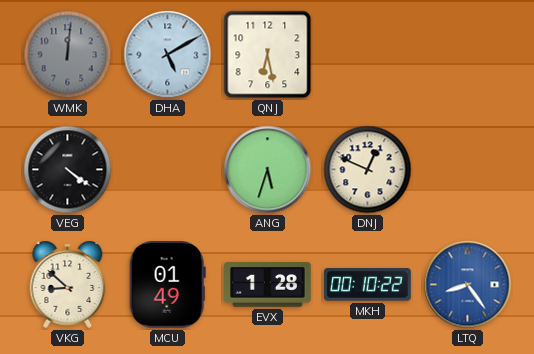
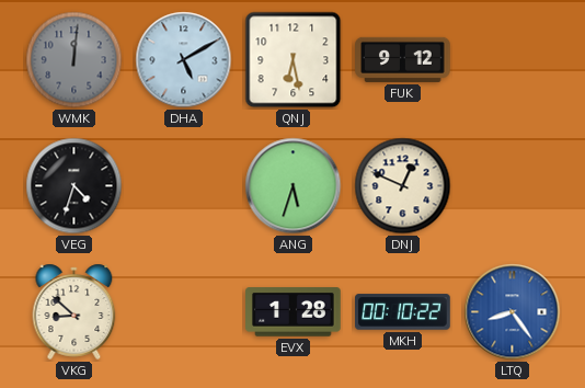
FUK: none -> 9:12 (403, 59)
VEG: 4:21 -> 4:33 (74, 186)
MCU: 01:49 -> none (167, 285)
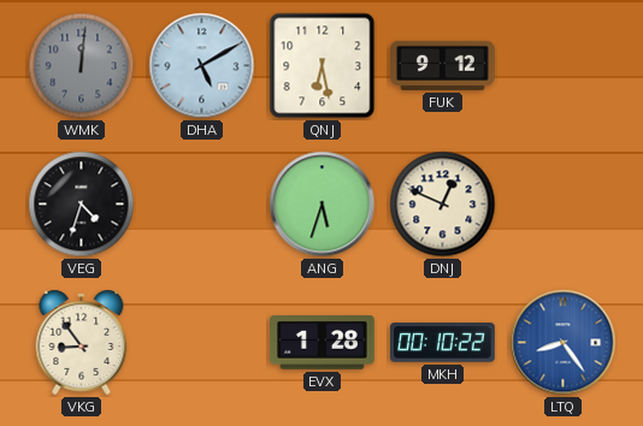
VKG: 8:52 -> 8:54 (82, 342)
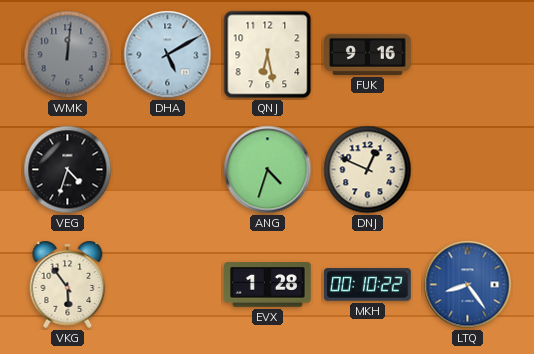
FUK: 9:12 -> 9:16 (368, 54)
ANG: 5:33 -> 4:33 (268, 170)
VKG: 8:54 -> 5:54 (68, 284)
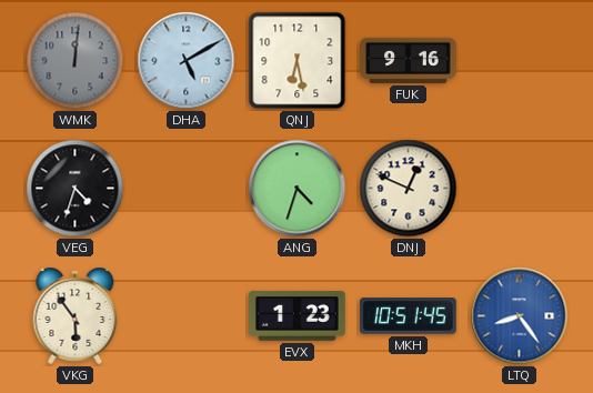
EVX: 1:28 -> 1:23 (298, 316)
MKH: 00:10 -> 10:51 (409, 316)
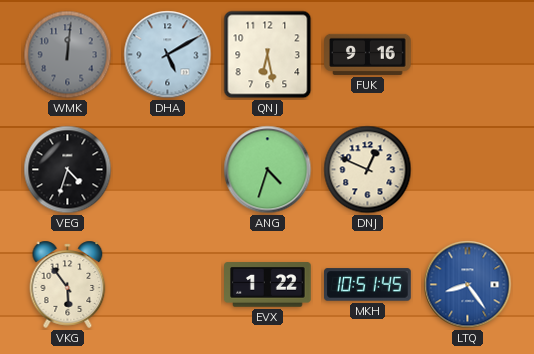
EVX: 1:23 -> 1:22 (268, 285)
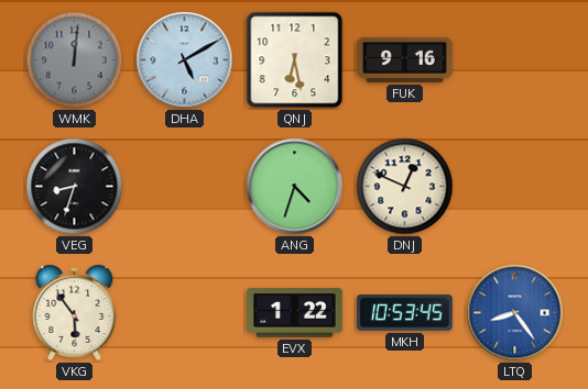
VEG: 4:33 -> 8:33 (75, 187)
MKH: 10:51 -> 10:53 (405, 313)
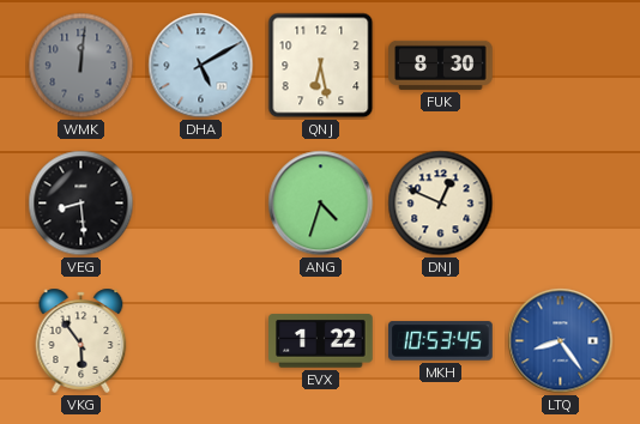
FUK: 9:16 -> 8:30 (441, 65)
VEG: 8:33 -> 8:29 (81, 204)
